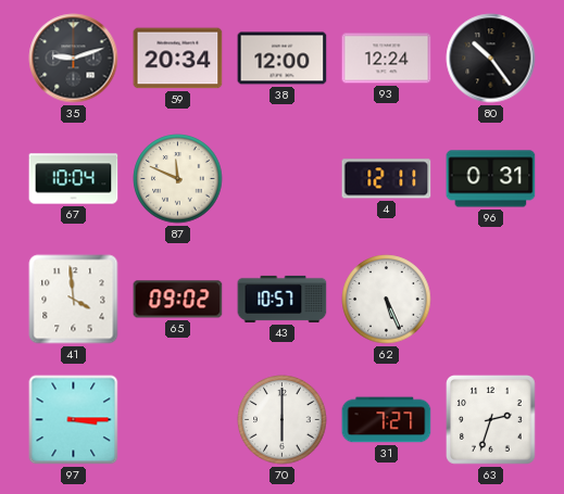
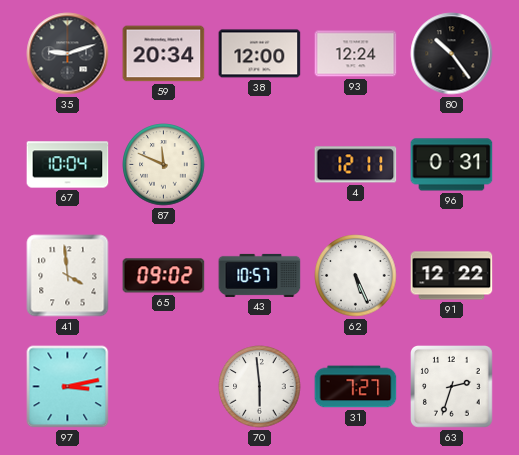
91: none -> 12:22 (452, 276)
97: 3:15 -> 3:13 (68, 387)
70: 6:00 -> 5:59 (260, 387)
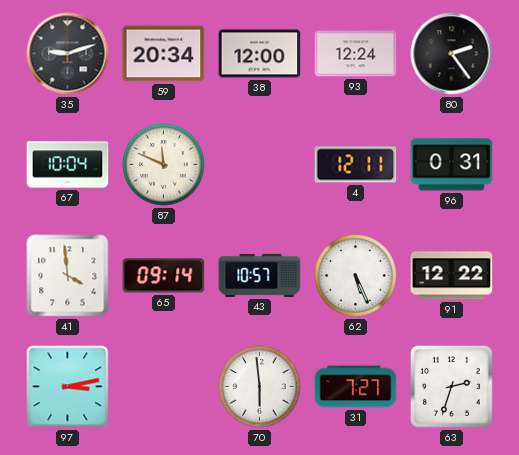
80: 10:24 -> 2:24 (452, 54)
65: 09:02 -> 09:14 (164, 276)
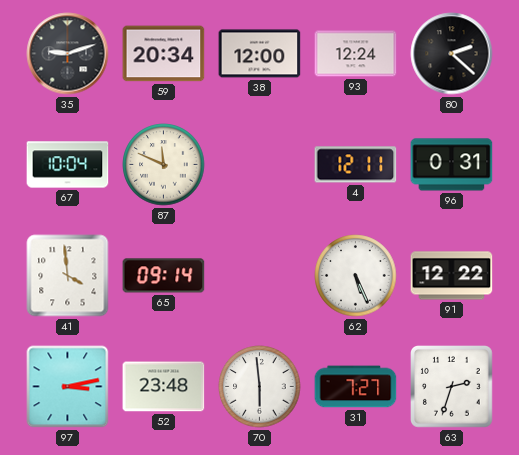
80: 2:24 -> 2:22 (452, 54)
43: 10:57 -> none (260, 275)
52: none -> 23:48 (164, 387)
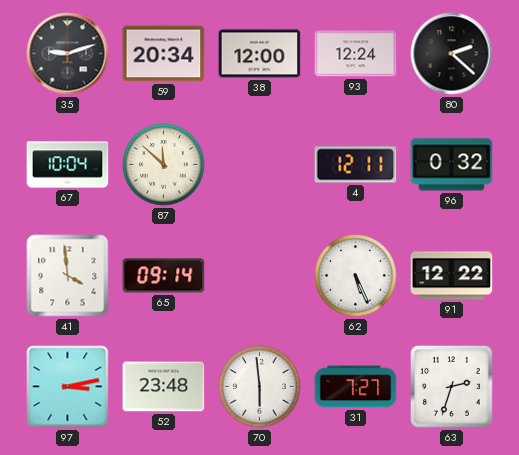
87: 11:49 -> 11:52 (164, 165)
96: 0:31 -> 0:32 (452, 165)
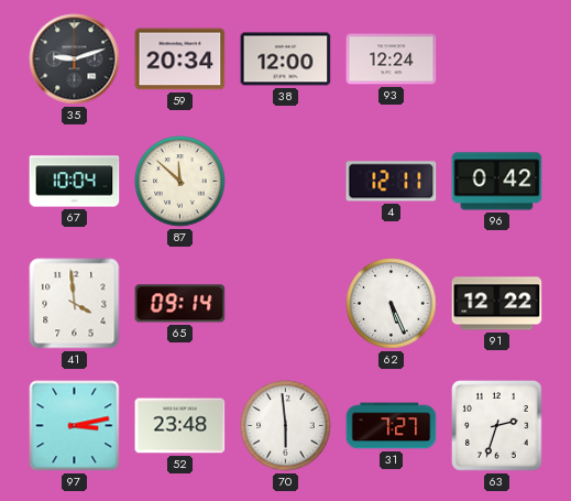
80: 2:22 -> none (452, 54)
96: 0:32 -> 0:42 (497, 182)
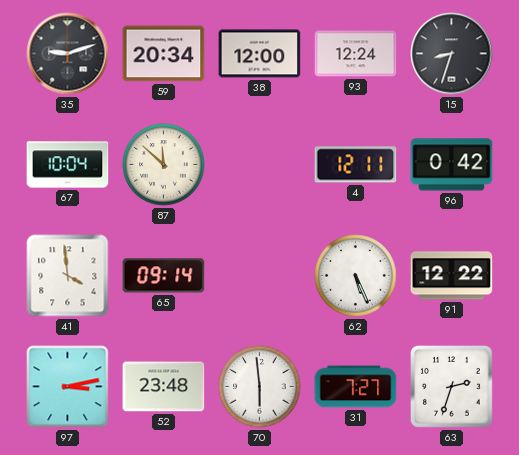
15: none -> 8:33 (452, 54)
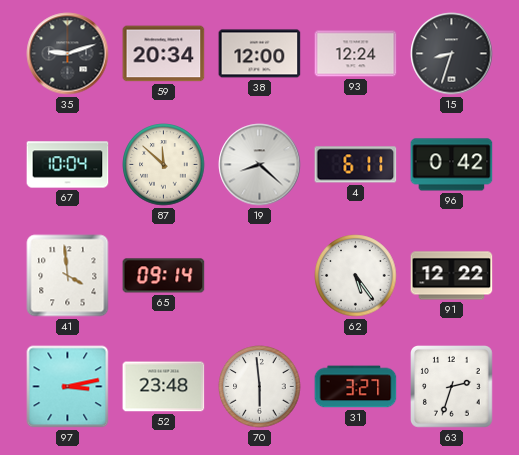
19: none -> 8:22 (260, 165)
4: 12:11 -> 6:11 (356, 165)
62: 5:26 -> 5:24 (356, 276)
31: 7:27 -> 3:27 (356, 387)
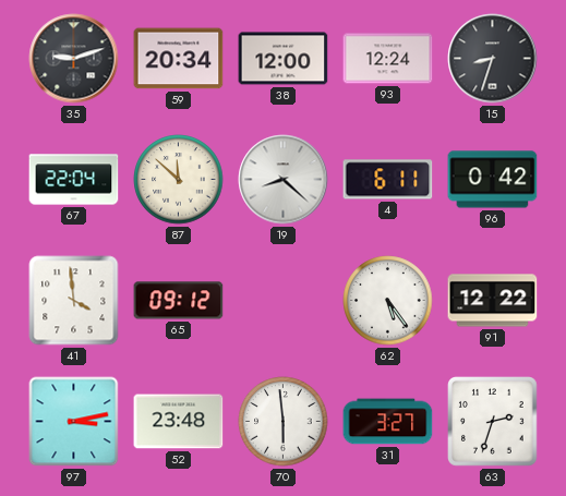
67: 10:04 -> 22:04 (74, 180)
65: 09:14 -> 09:12 (179, 301)
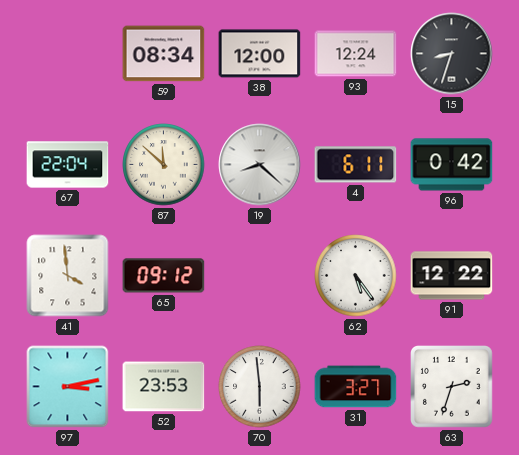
35: 9:12 -> none (74, 59)
59: 20:34 -> 08:34 (164, 54)
52: 23:48 -> 23:53 (164, 387)
